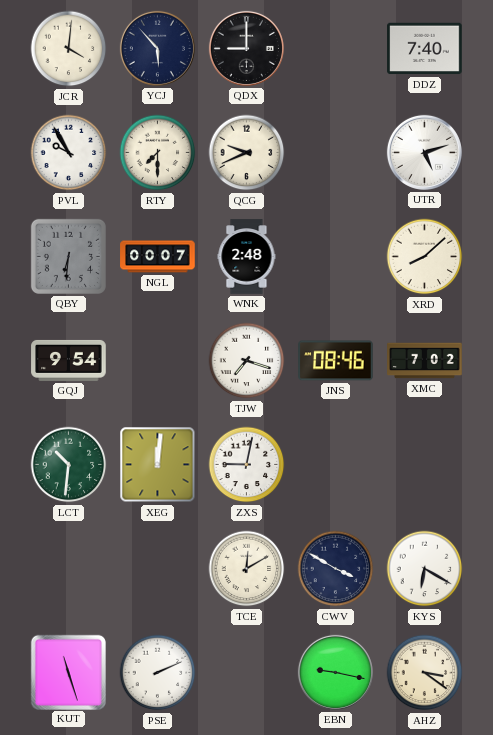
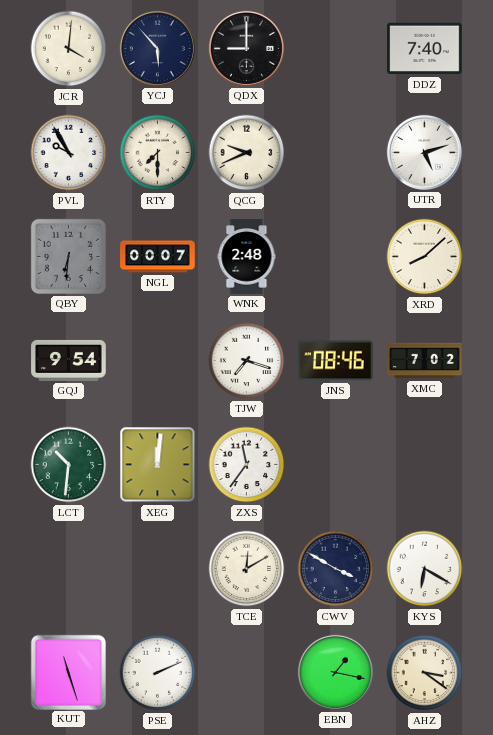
ZXS: 9:02 -> 11:36 (247, 465)
EBN: 9:17 -> 1:17 (335, 672)
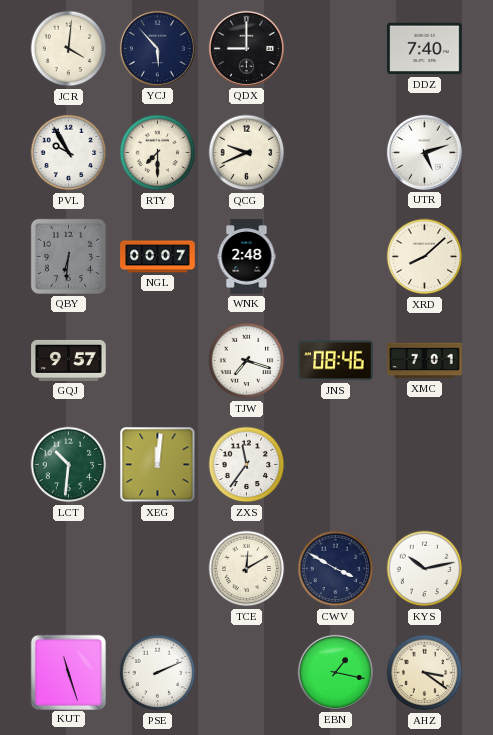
GQJ: 9:54 -> 9:57 (69, 360)
XMC: 7:02 -> 7:01 (425, 361)
KYS: 6:20 -> 10:13 (425, 569)
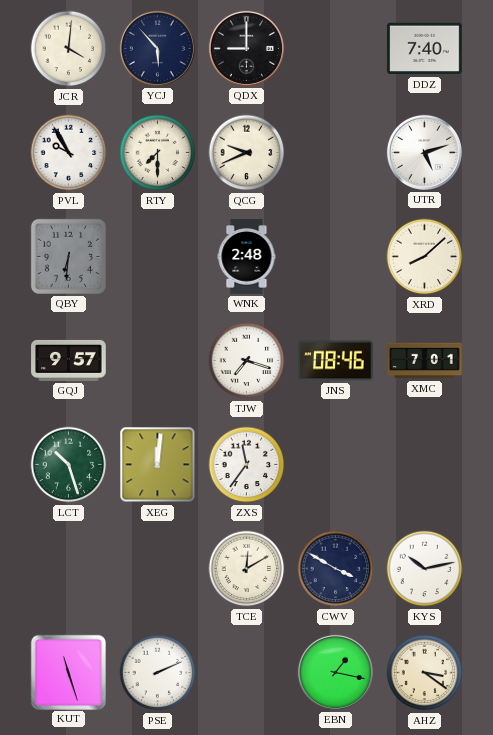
NGL: 00:07 -> none (158, 257)
LCT: 10:31 -> 10:27 (69, 465)
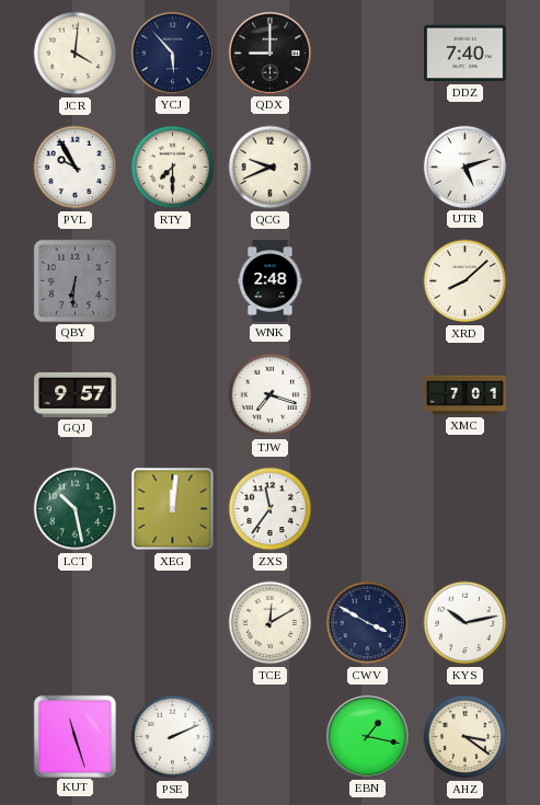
JNS: 08:46 -> none (336, 361)
LCT: 10:27 -> 10:28 (76, 509)
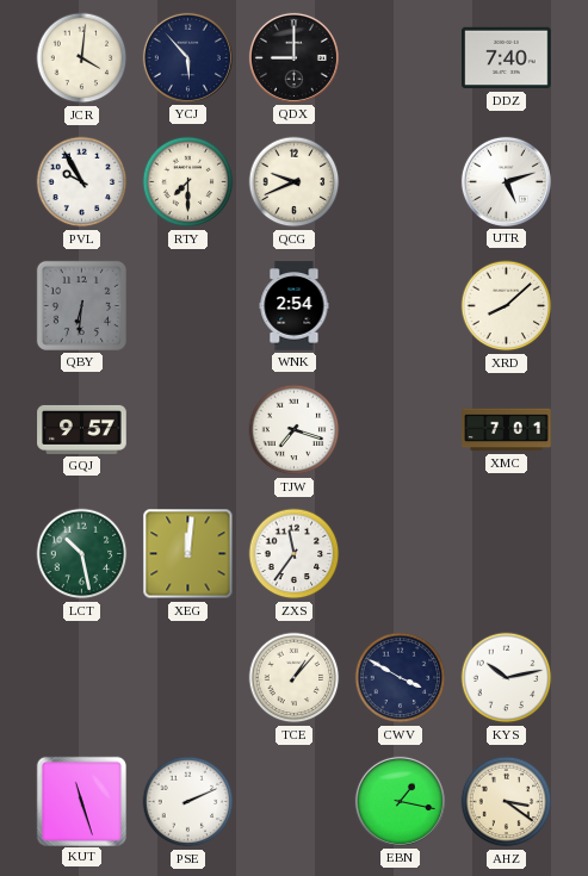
WNK: 2:48 -> 2:54 (295, 306)
TCE: 12:10 -> 1:07 (295, 678)
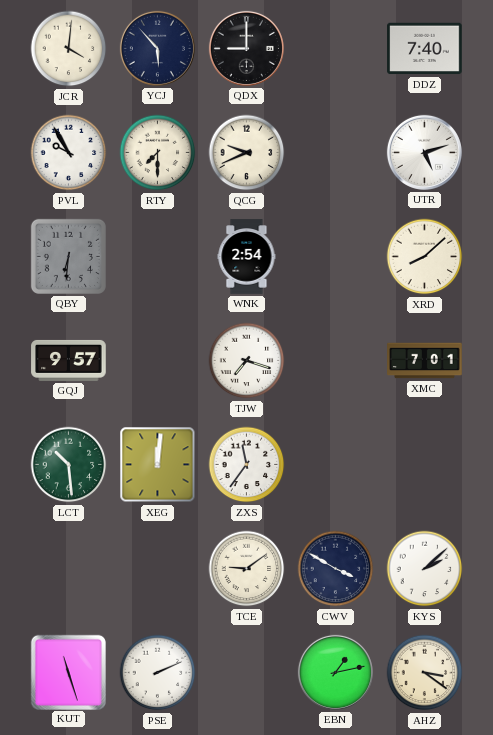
LCT: 10:28 -> 10:29 (69, 465)
TCE: 1:07 -> 9:09 (247, 569)
KYS: 10:13 -> 2:08 (425, 569)
EBN: 1:17 -> 1:13 (335, 672)
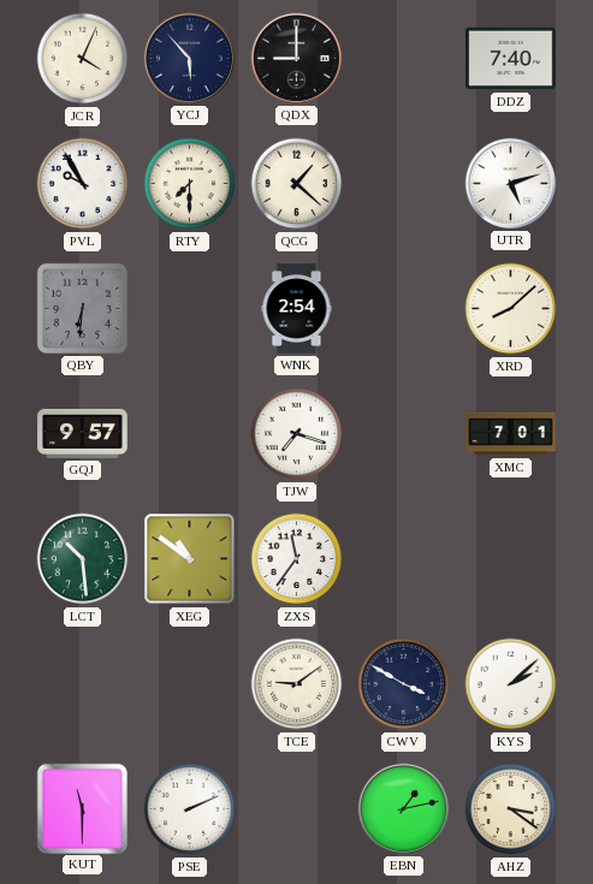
JCR: 4:01 -> 4:04 (83, 59)
QCG: 9:41 -> 1:22 (297, 184)
XEG: 12:01 -> 10:51 (190, 559)
KUT: 11:27 -> 11:30 (82, 808)
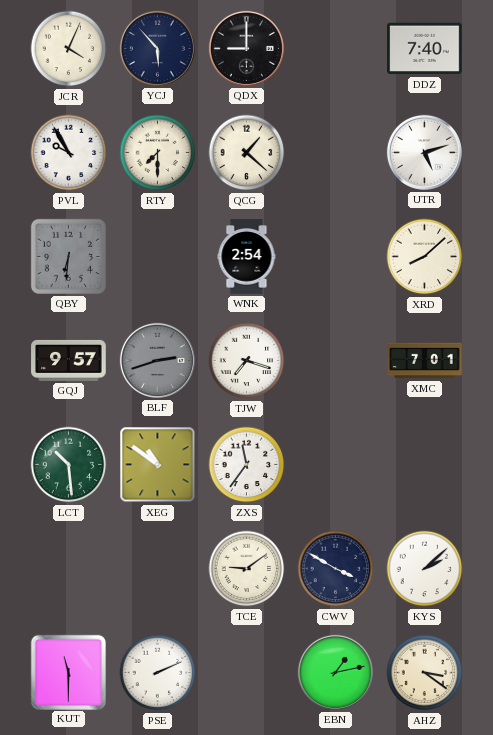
BLF: none -> 2:42 (157, 360)
